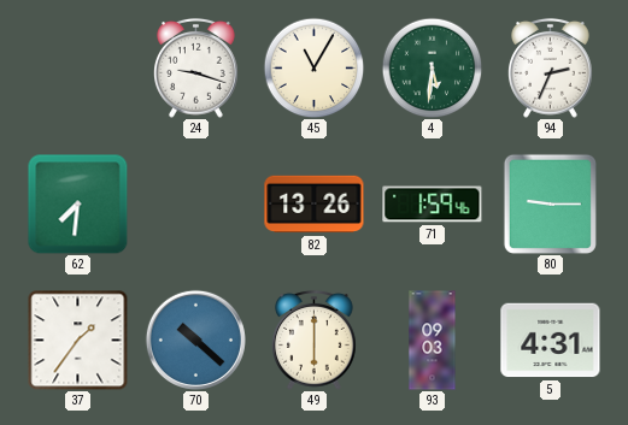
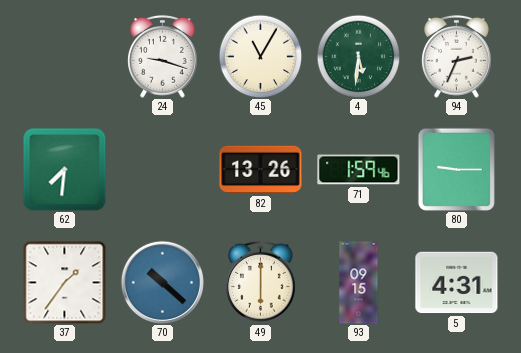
93: 09:03 -> 09:15 (359, 283)
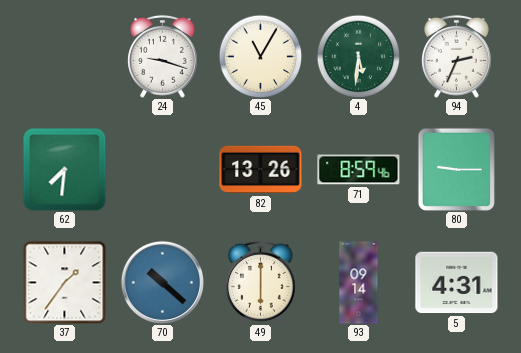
71: 1:59 -> 8:59 (359, 170)
93: 09:15 -> 09:14 (359, 283)
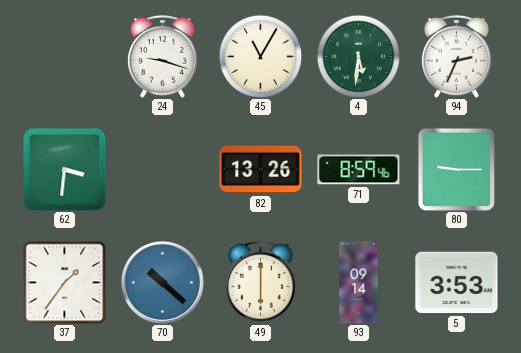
62: 7:31 -> 3:31 (64, 169)
5: 4:31 -> 3:53 (457, 283)
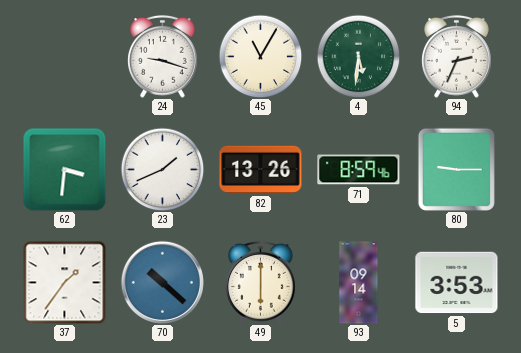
23: none -> 1:41 (162, 169)
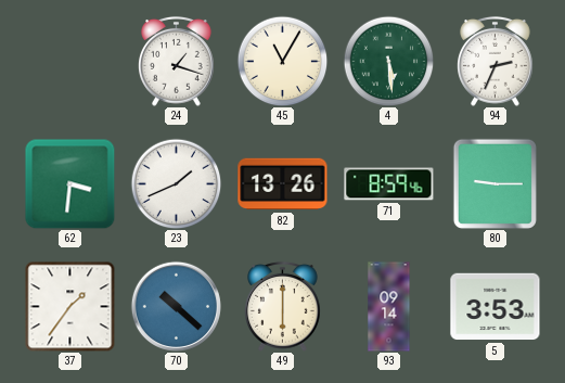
24: 9:18 -> 1:18 (177, 61)
4: 5:31 -> 5:29 (388, 61)
